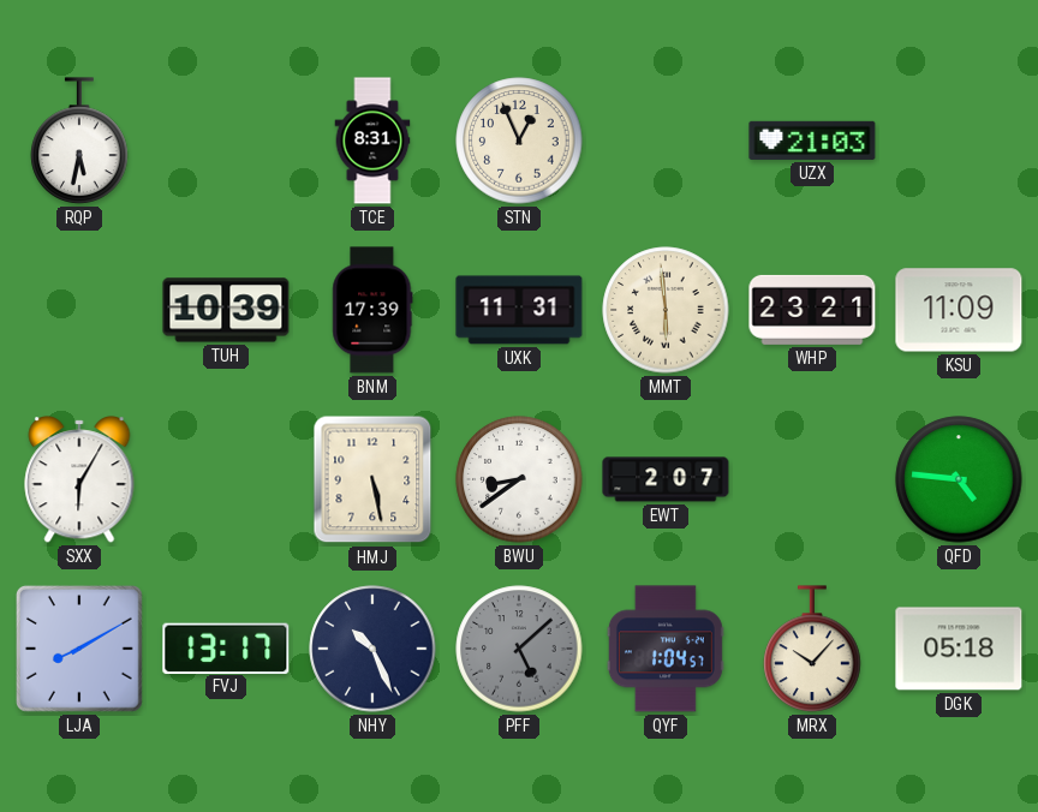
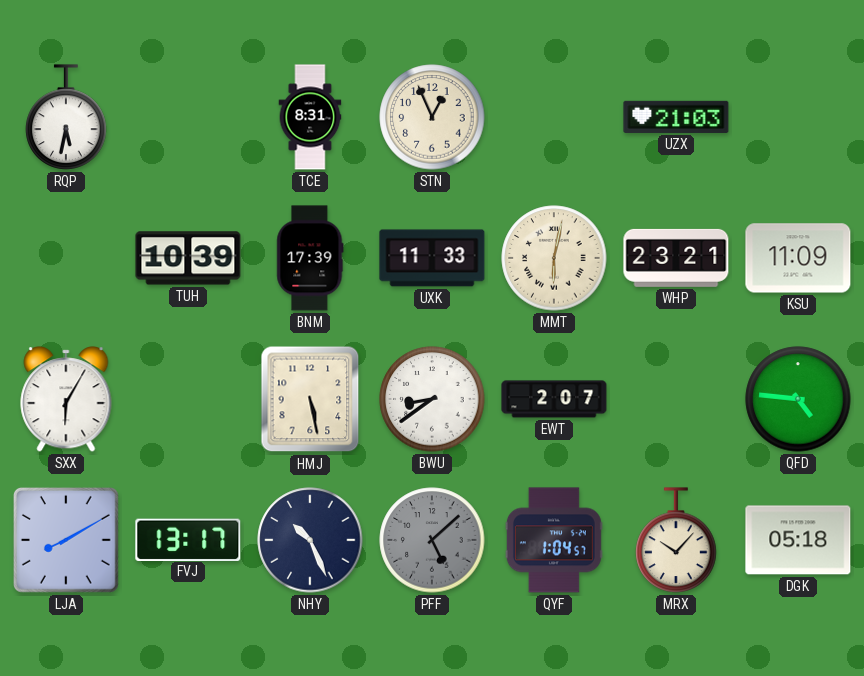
UXK: 11:31 -> 11:33 (432, 258)
MMT: 5:59 -> 6:02 (554, 258)
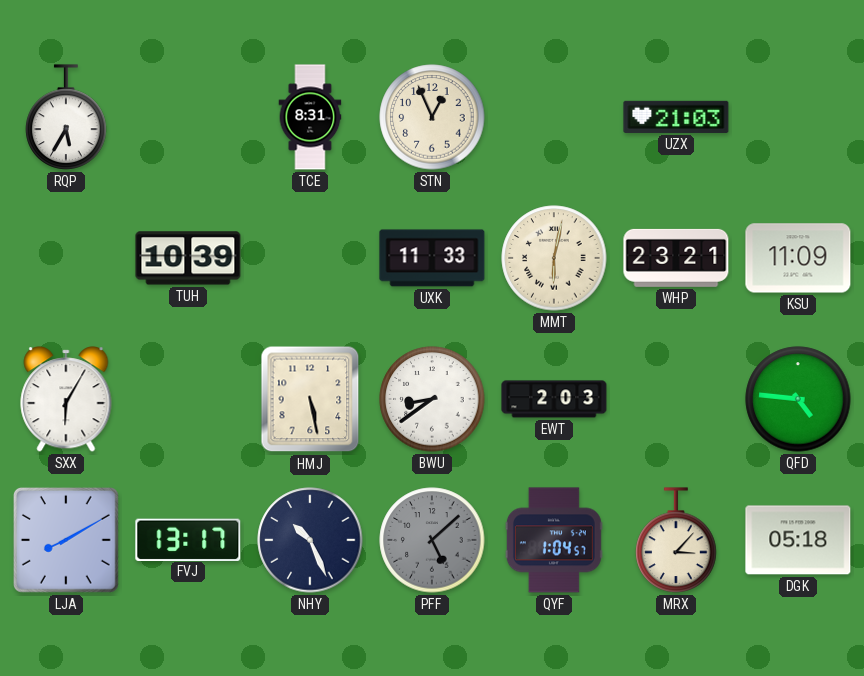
RQP: 5:32 -> 5:35 (66, 117)
BNM: 17:39 -> none (310, 258)
EWT: 2:07 -> 2:03 (554, 399)
MRX: 10:07 -> 3:07 (676, 540)
